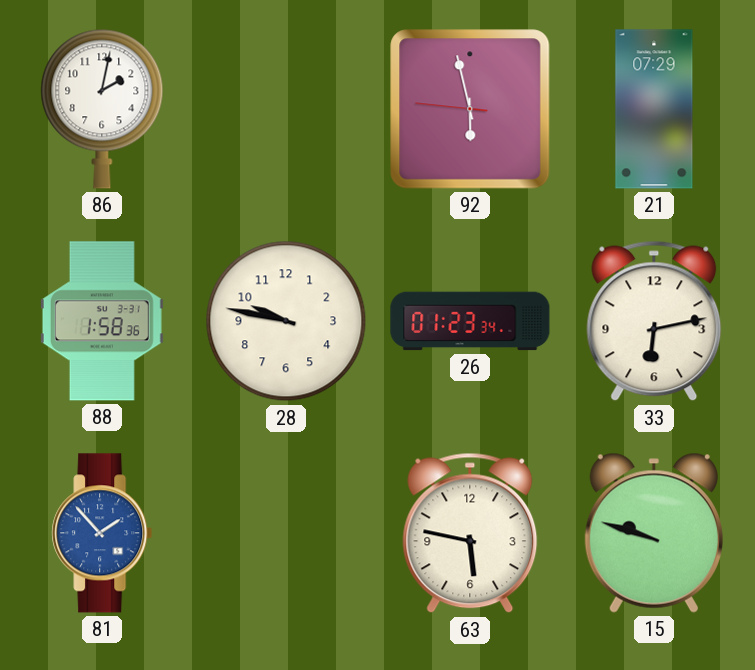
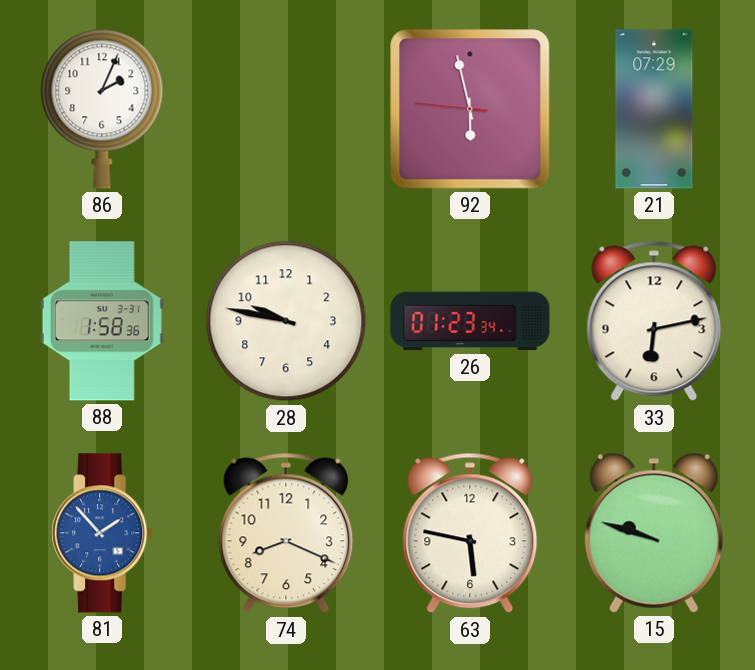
86: 2:02 -> 2:04 (102, 109)
74: none -> 8:19 (286, 533)
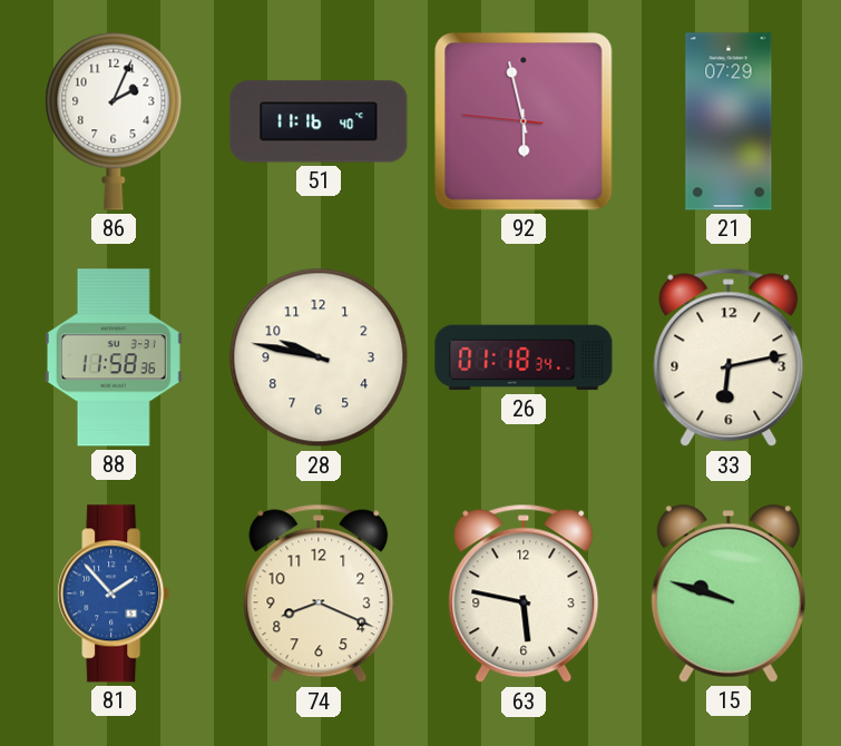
51: none -> 11:16 (319, 121)
88: 1:58 -> 11:58 (114, 357)
26: 01:23 -> 01:18 (524, 357)
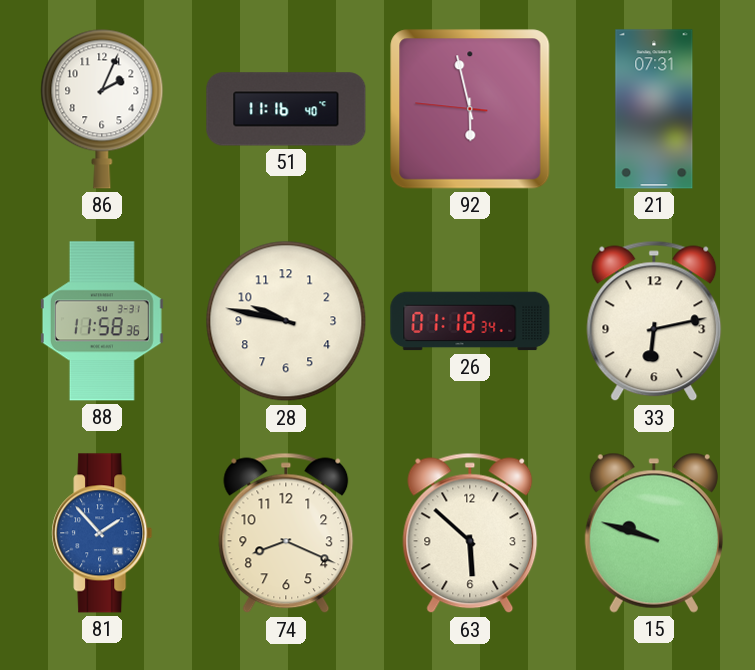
21: 07:29 -> 07:31 (654, 109)
63: 5:47 -> 5:52 (470, 533)
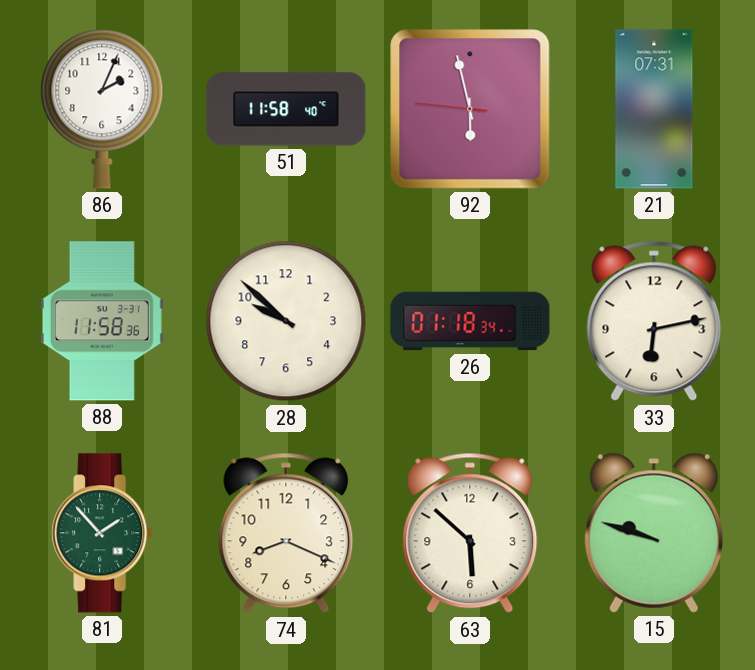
51: 11:16 -> 11:58 (286, 109)
28: 9:47 -> 9:52 (286, 321)
81 dial: blue -> green (102, 533)
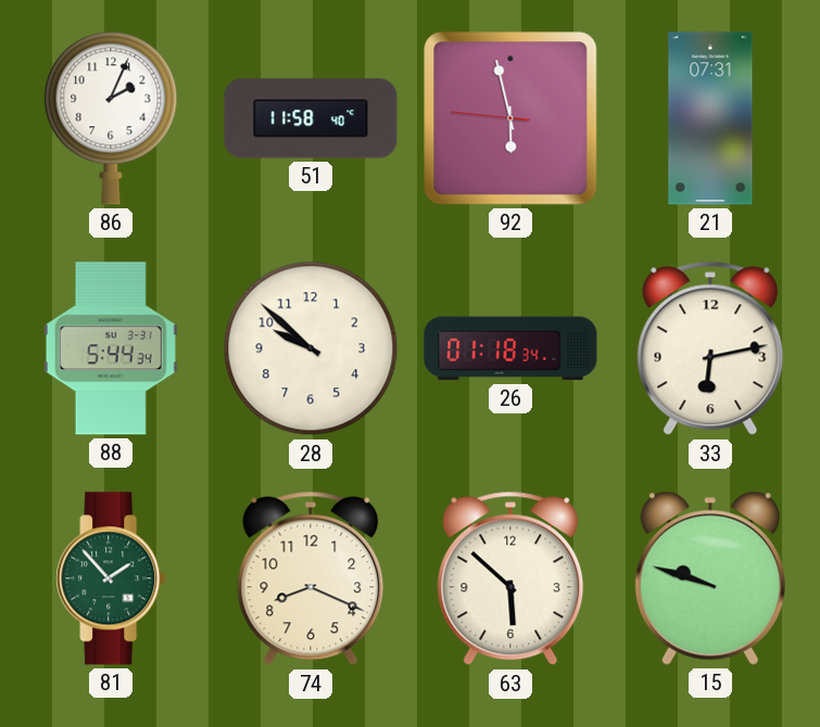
88: 11:58 -> 5:44 (111, 348)
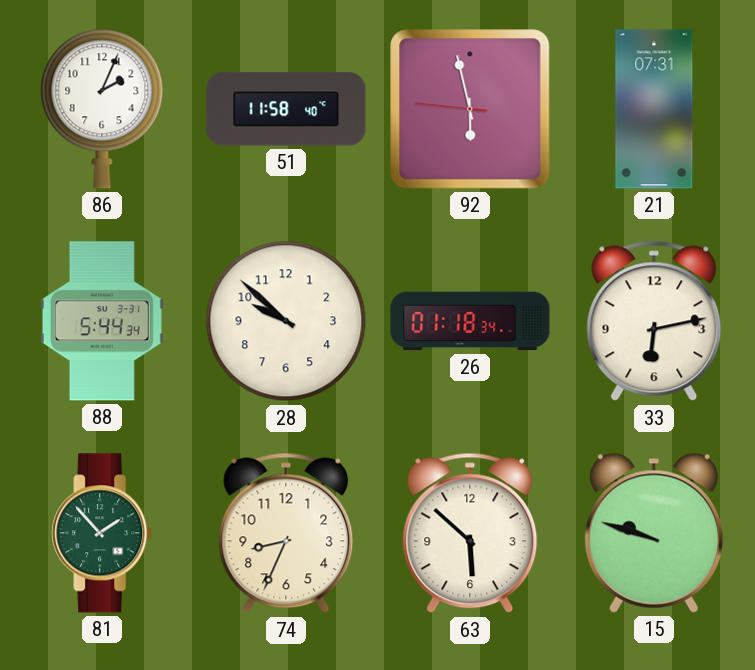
74: 8:19 -> 8:34 (286, 533)
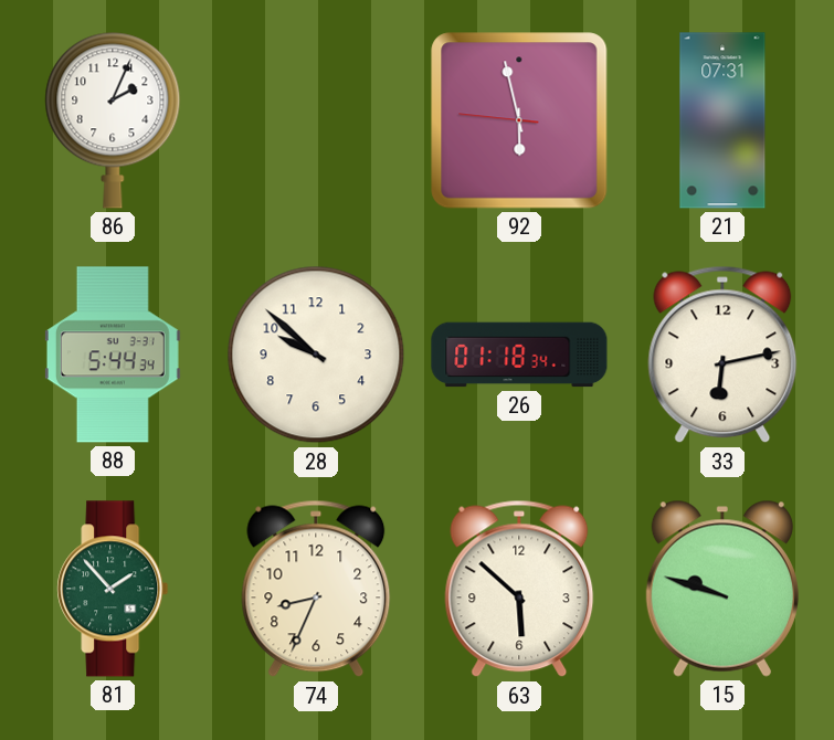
51: 11:58 -> none (286, 109)
